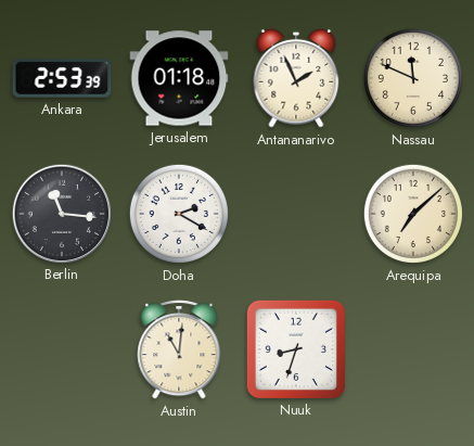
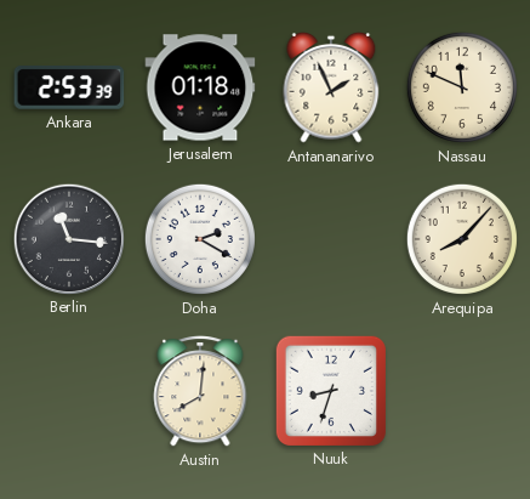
Arequipa: 7:08 -> 8:07 (462, 239)
Austin: 11:01 -> 8:01 (200, 391)
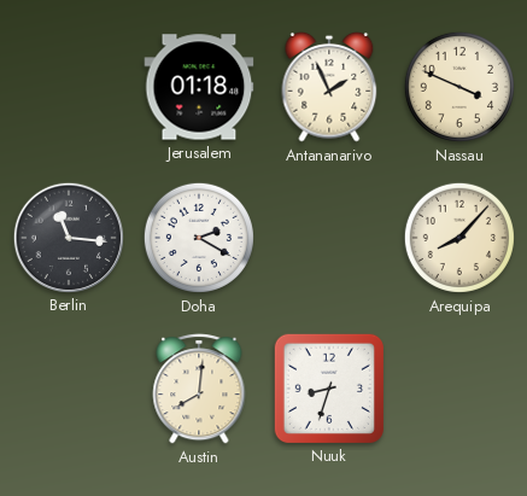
Ankara: 2:53 -> none (69, 87)
Nassau: 11:49 -> 3:49 (459, 87)
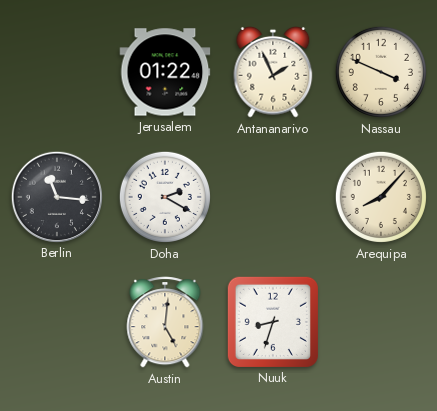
Jerusalem: 01:18 -> 01:22 (165, 72)
Austin: 8:01 -> 5:01 (165, 322)
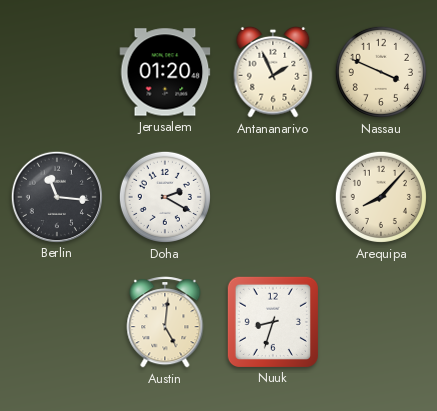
Jerusalem: 01:22 -> 01:20 (165, 72)
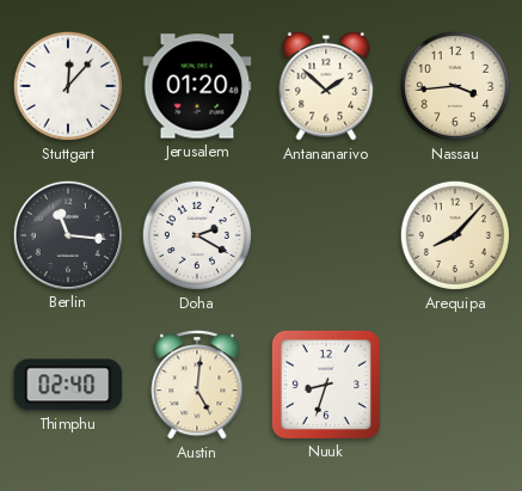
Stuttgart: none -> 12:07 (68, 86)
Antananarivo: 1:56 -> 1:52 (326, 86)
Nassau: 3:49 -> 3:44 (455, 86)
Thimphu: none -> 02:40 (68, 385)
